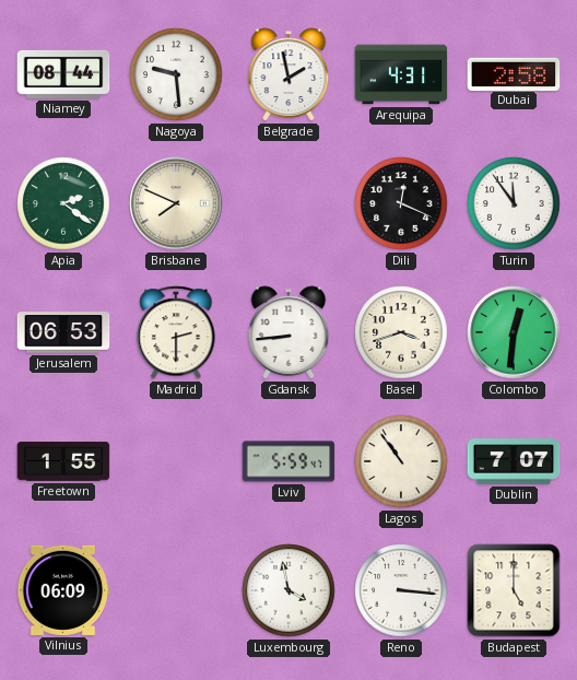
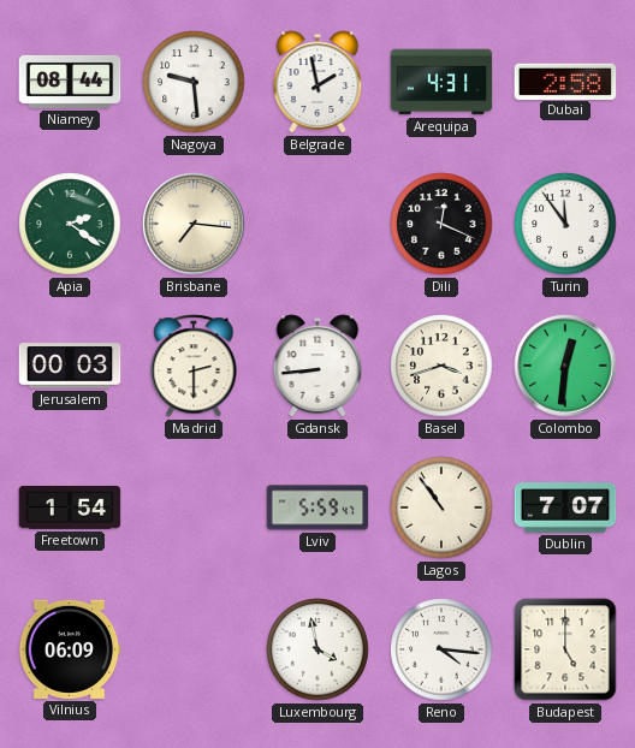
Brisbane: 7:49 -> 7:16 (194, 224)
Jerusalem: 06:53 -> 00:03 (70, 366)
Freetown: 1:55 -> 1:54 (70, 507)
Reno: 3:16 -> 4:16 (441, 649)
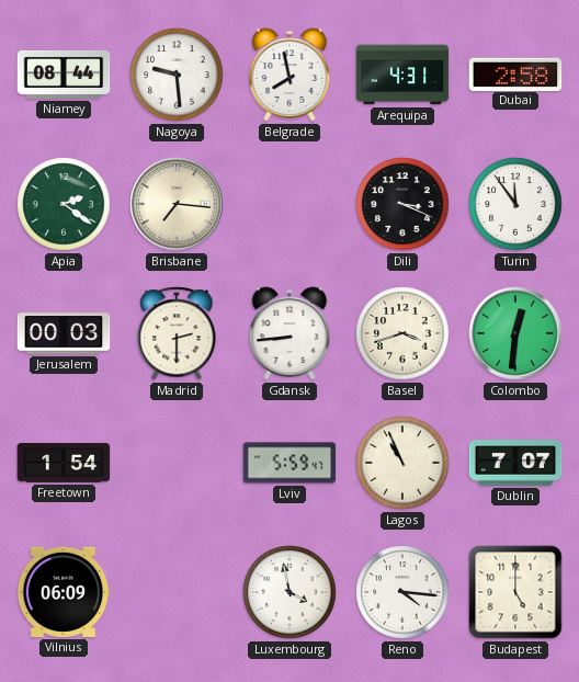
Belgrade: 1:58 -> 7:58 (289, 75)
Dili: 12:19 -> 3:19 (402, 204)
Lagos: 10:54 -> 10:56 (402, 463)
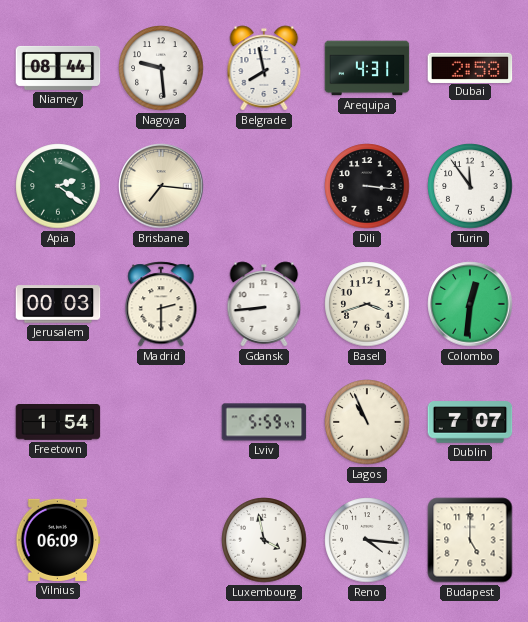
Dili: 3:19 -> 3:16 (367, 186)
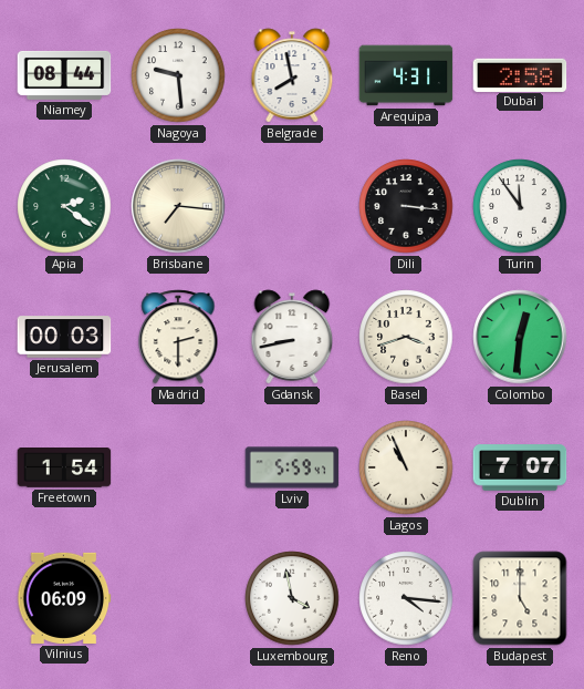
Gdansk: 8:44 -> 8:43 (292, 337)
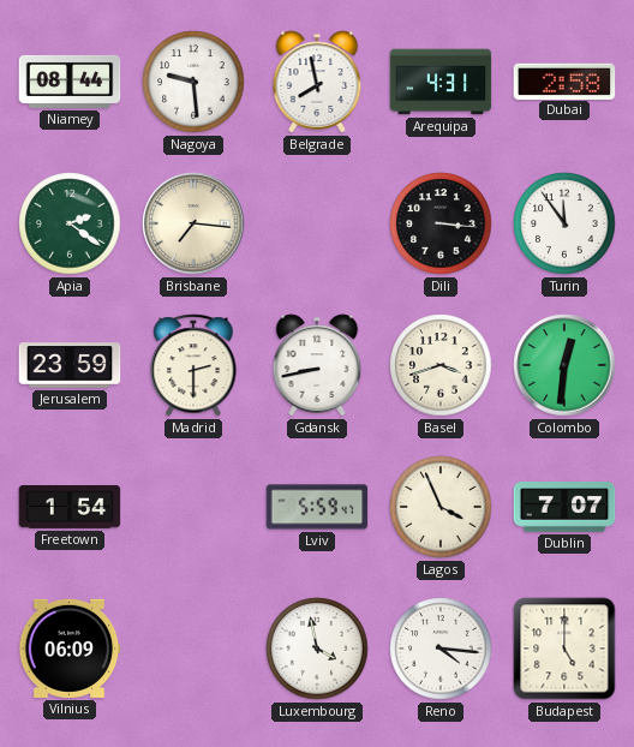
Jerusalem: 00:03 -> 23:59 (70, 365)
Lagos: 10:56 -> 3:56 (441, 507)
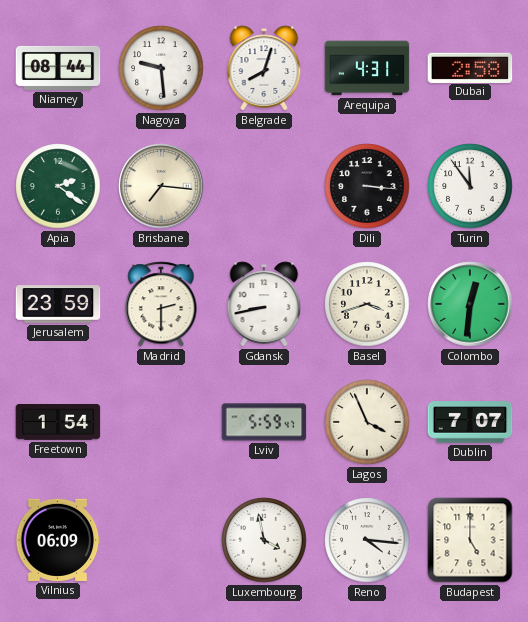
Belgrade: 7:58 -> 8:03 (264, 68)
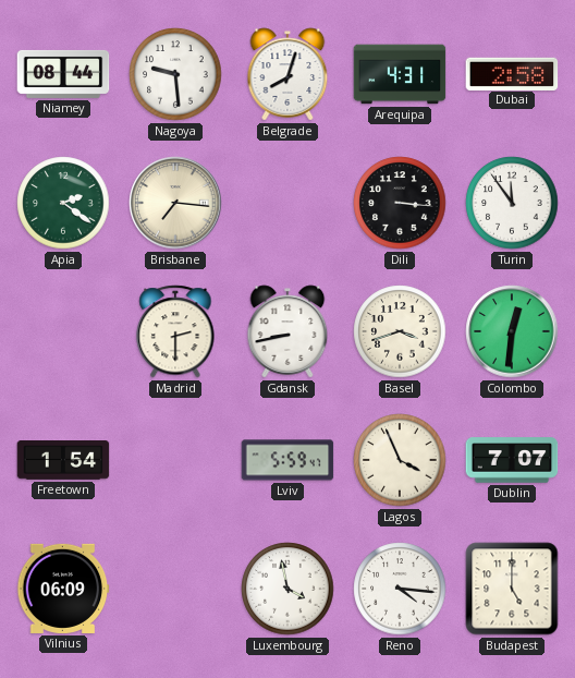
Jerusalem: 23:59 -> none (58, 304)
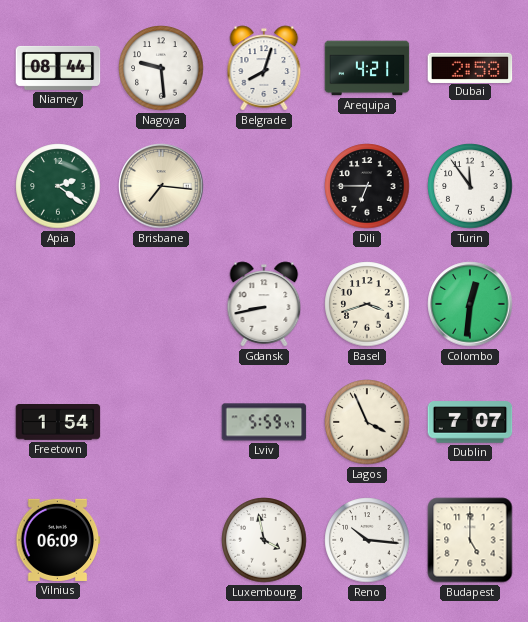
Arequipa: 4:31 -> 4:21 (367, 68)
Dili: 3:16 -> 6:45 (367, 186)
Madrid: 2:30 -> none (175, 331)
Reno: 4:16 -> 10:16 (367, 540)
